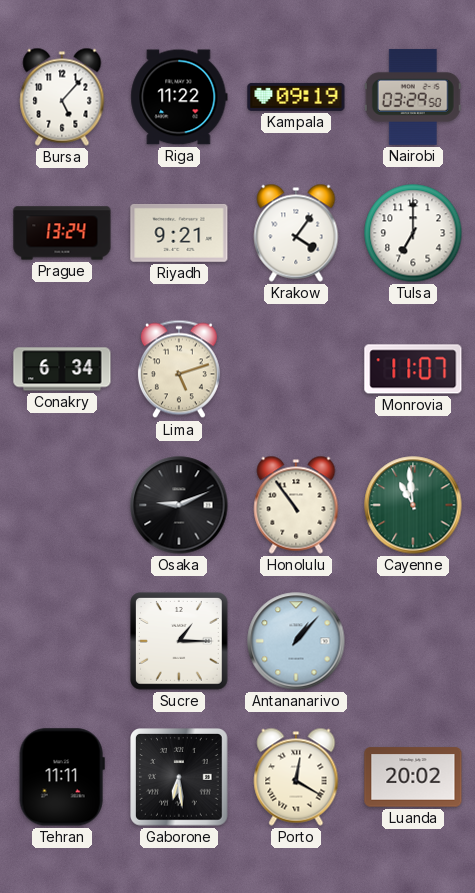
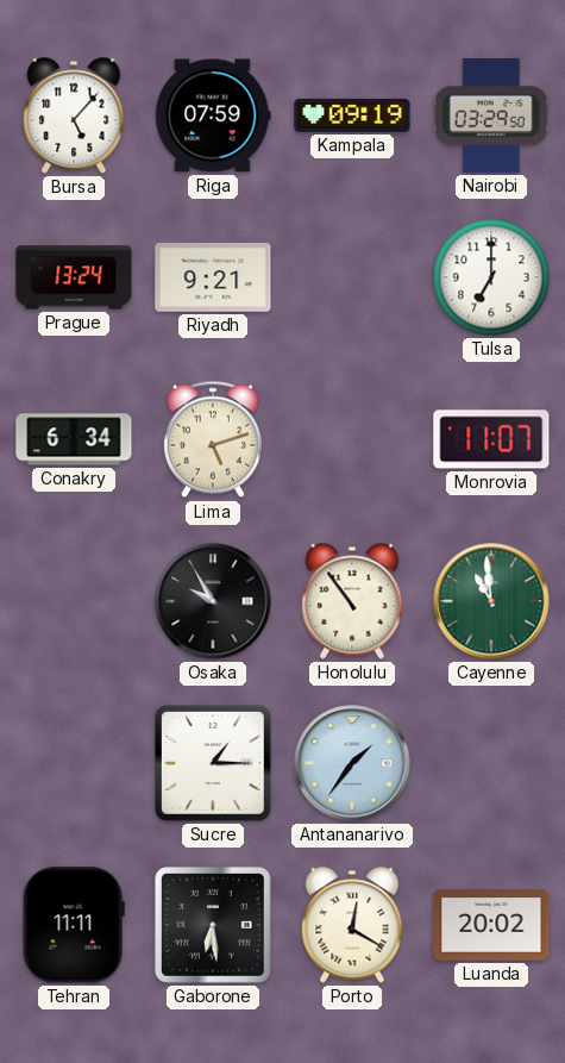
Riga: 11:22 -> 07:59 (213, 115)
Krakow: 4:06 -> none (296, 233)
Osaka: 9:11 -> 9:55 (213, 601)
Antananarivo: 1:07 -> 1:36 (352, 763)
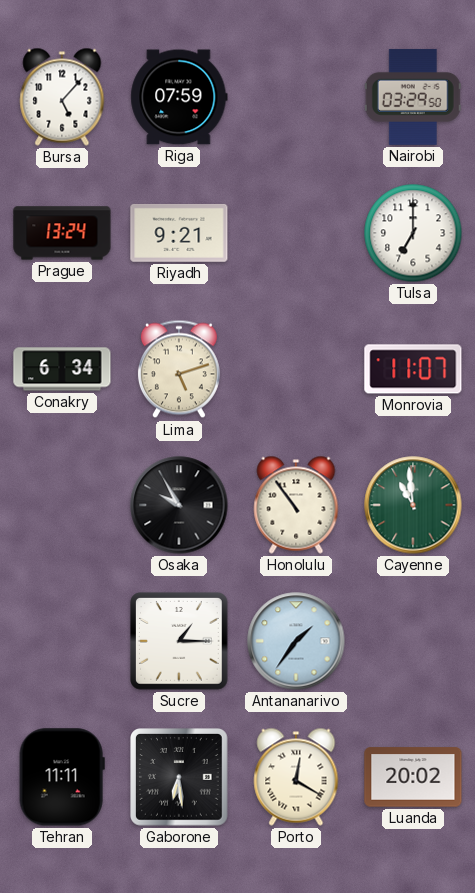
Kampala: 09:19 -> none (352, 115)
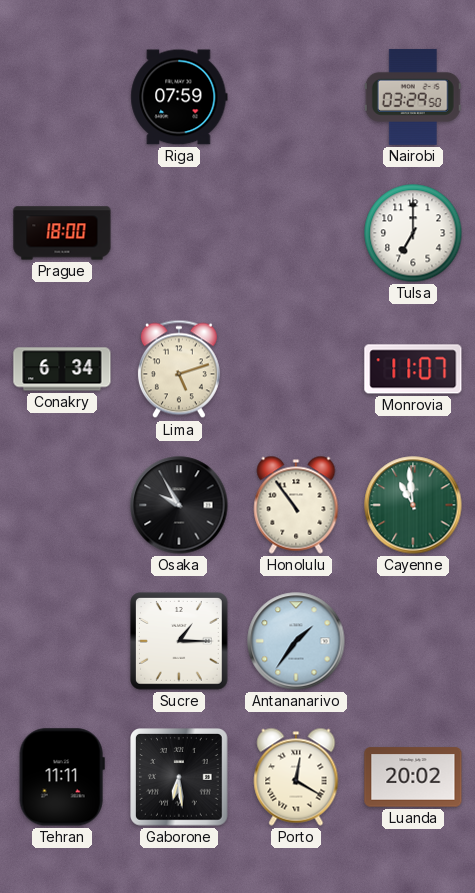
Bursa: 5:07 -> none (62, 97)
Prague: 13:24 -> 18:00 (62, 233)
Riyadh: 9:21 -> none (179, 233)
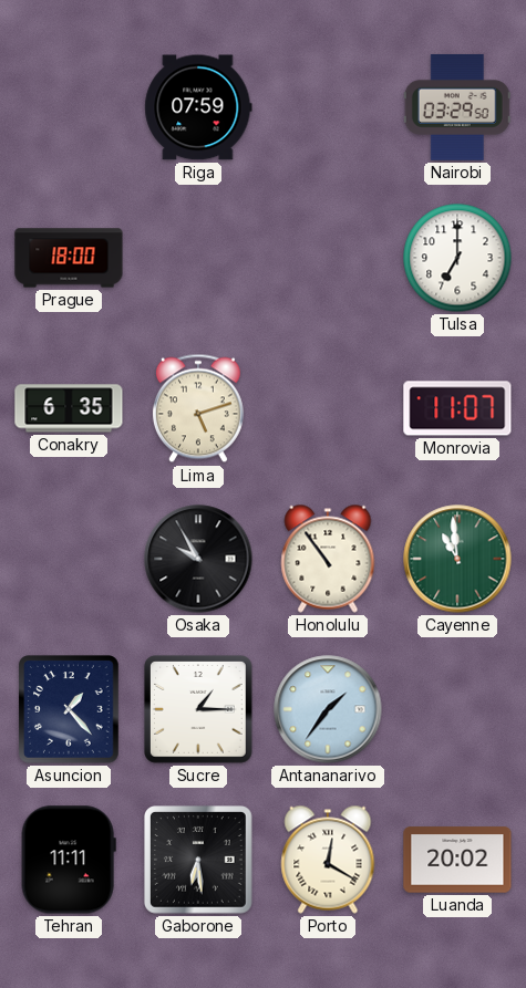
Conakry: 6:34 -> 6:35 (69, 408)
Asuncion: none -> 1:23 (69, 709)
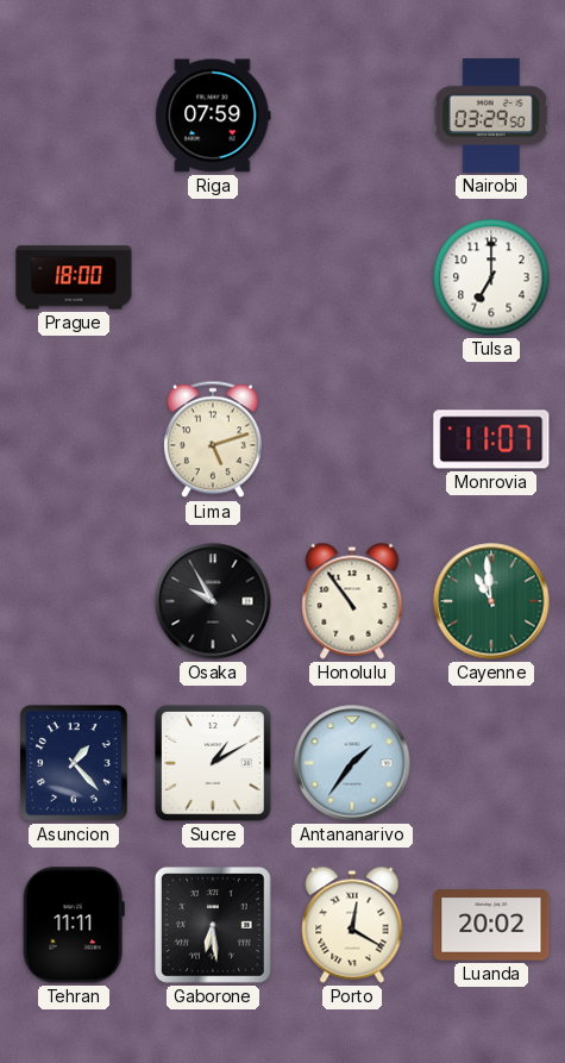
Conakry: 6:35 -> none (69, 408)
Sucre: 1:15 -> 1:10 (214, 764)
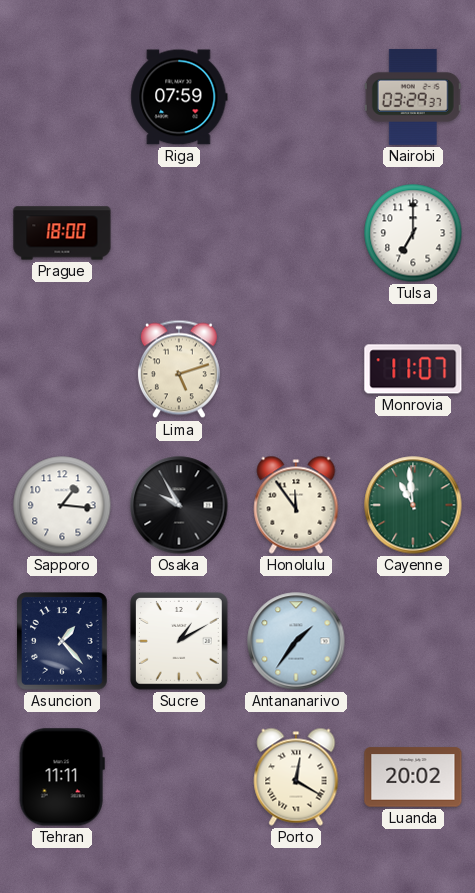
Nairobi: 03:29:50 -> 03:29:37 (413, 97)
Sapporo: none -> 1:16 (62, 505)
Honolulu: 10:54 -> 11:54 (296, 505)
Gaborone: 6:29 -> none (214, 926)
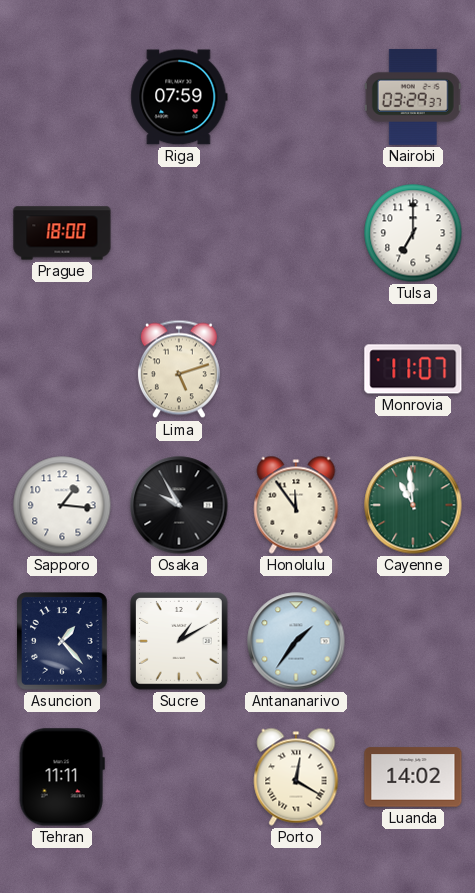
Luanda: 20:02 -> 14:02 (413, 777)
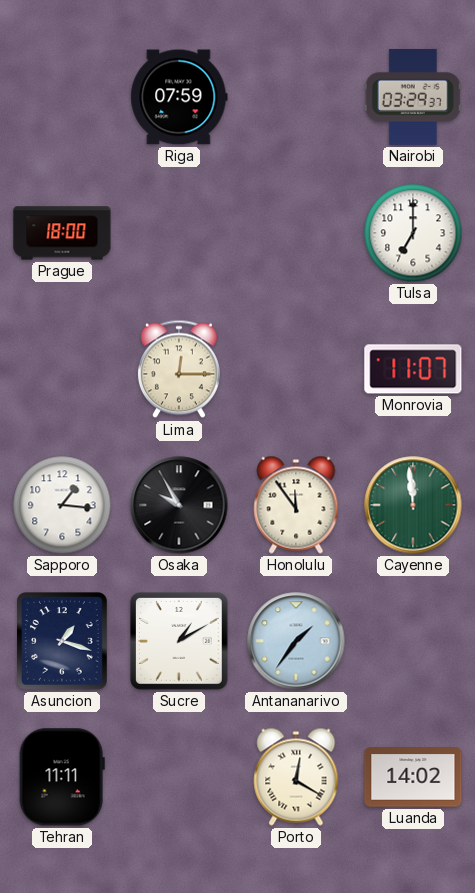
Lima: 5:12 -> 12:15 (179, 369)
Cayenne: 10:59 -> 11:59 (413, 505)
Asuncion: 1:23 -> 1:18 (62, 641)
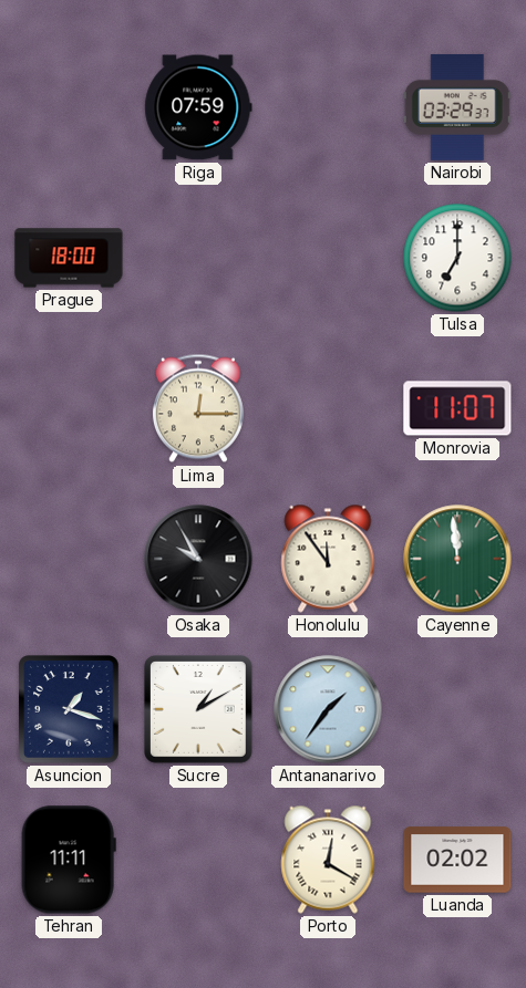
Sapporo: 1:16 -> none (62, 505)
Luanda: 14:02 -> 02:02 (457, 860)
